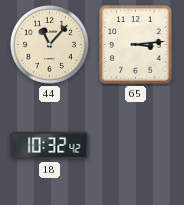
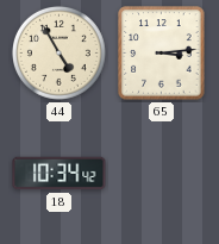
44: 11:07 -> 4:55 (58, 52)
18: 10:32 -> 10:34 (60, 174)
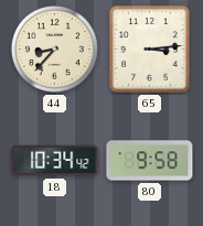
44: 4:55 -> 8:37 (54, 49)
80: none -> 9:58 (150, 161)
